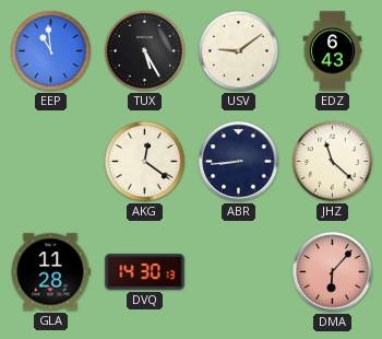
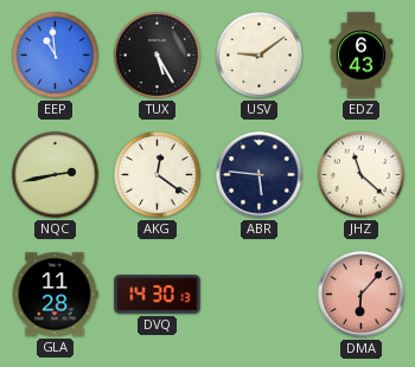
NQC: none -> 2:43 (55, 174)
ABR: 8:44 -> 5:46 (260, 175)
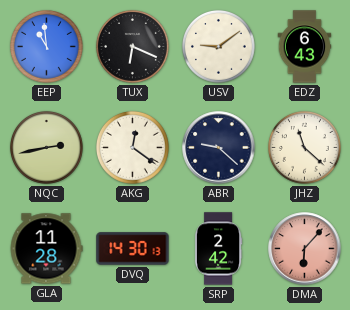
TUX: 5:25 -> 6:19 (132, 46)
ABR: 5:46 -> 9:22 (219, 148)
SRP: none -> 2:42 (218, 249)
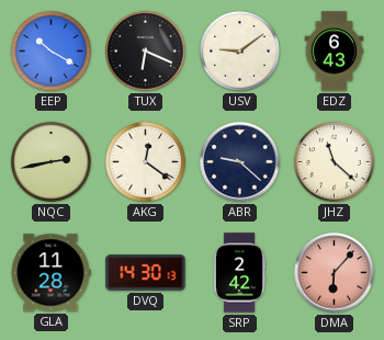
EEP: 10:59 -> 10:20 (50, 50)
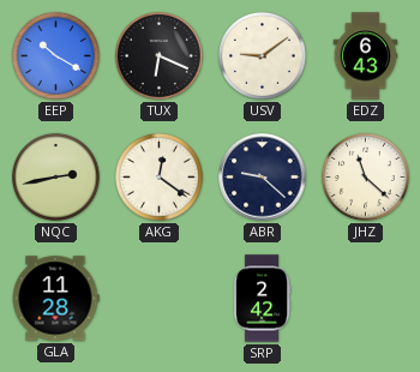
DVQ: 14:30 -> none (146, 273)
DMA: 6:07 -> none (335, 273)
